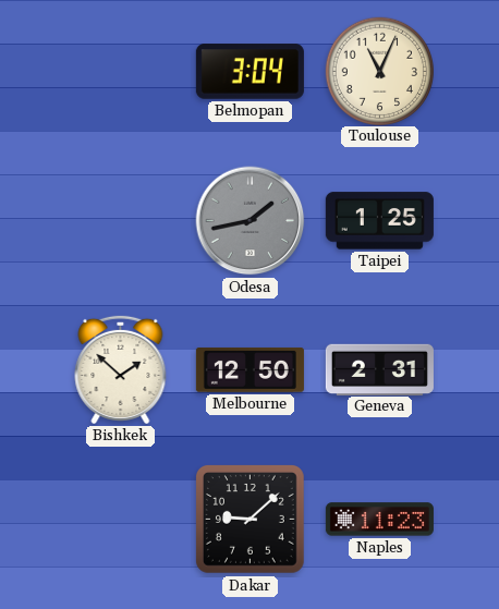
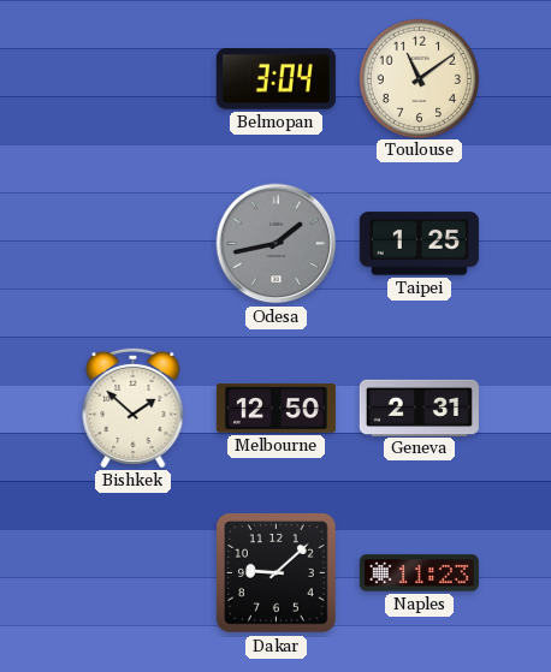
Toulouse: 11:04 -> 11:09 (419, 78)
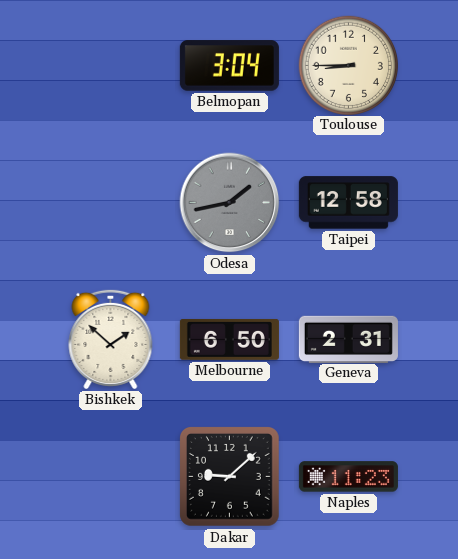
Toulouse: 11:09 -> 8:45 (348, 65)
Taipei: 1:25 -> 12:58 (348, 203)
Melbourne: 12:50 -> 6:50 (229, 339)
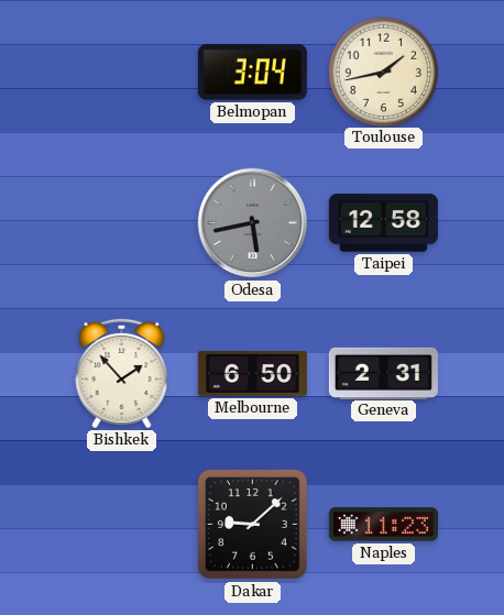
Toulouse: 8:45 -> 1:43 (383, 72)
Odesa: 1:43 -> 5:43 (253, 223)
Bishkek: 1:52 -> 1:53 (122, 373)
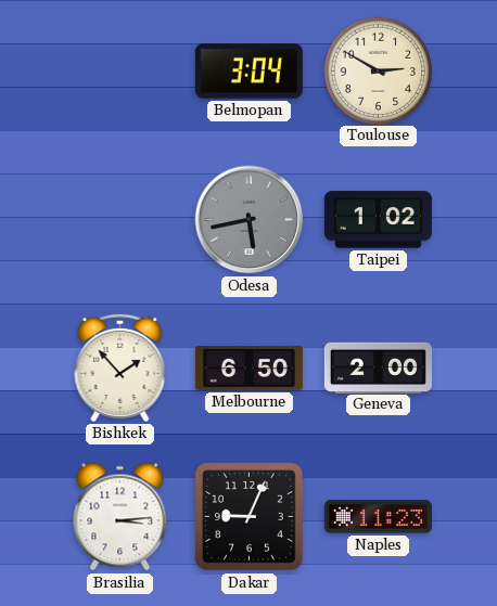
Toulouse: 1:43 -> 2:50 (378, 70)
Taipei: 12:58 -> 1:02 (378, 220)
Geneva: 2:31 -> 2:00 (378, 368)
Brasilia: none -> 3:14 (120, 517)
Dakar: 9:08 -> 9:04 (250, 517)
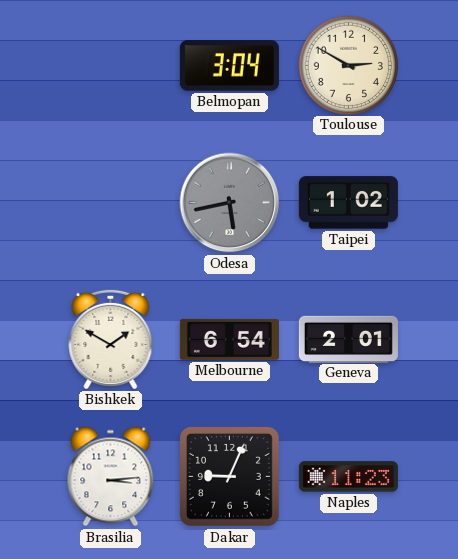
Bishkek: 1:53 -> 1:50 (111, 339)
Melbourne: 6:50 -> 6:54 (229, 339)
Geneva: 2:00 -> 2:01 (348, 339)
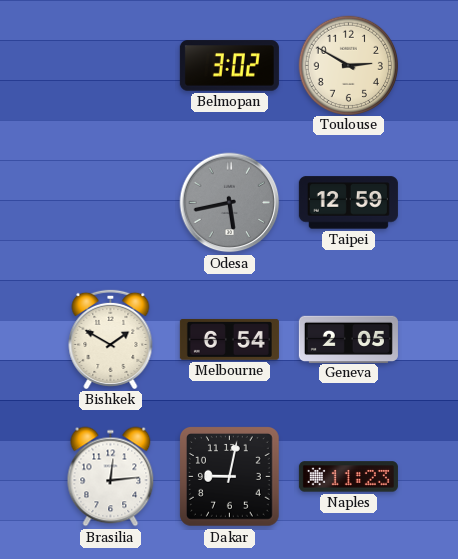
Belmopan: 3:04 -> 3:02 (229, 66)
Taipei: 1:02 -> 12:59 (348, 203)
Geneva: 2:01 -> 2:05 (348, 339)
Brasilia: 3:14 -> 12:14 (111, 477)
Dakar: 9:04 -> 9:02 (230, 477)
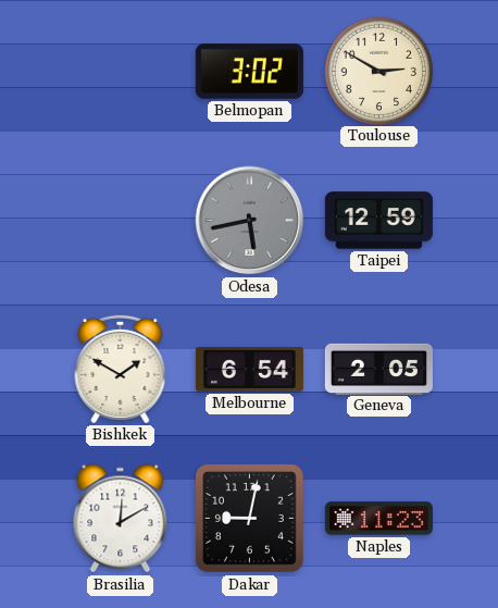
Brasilia: 12:14 -> 12:10 (121, 519)
